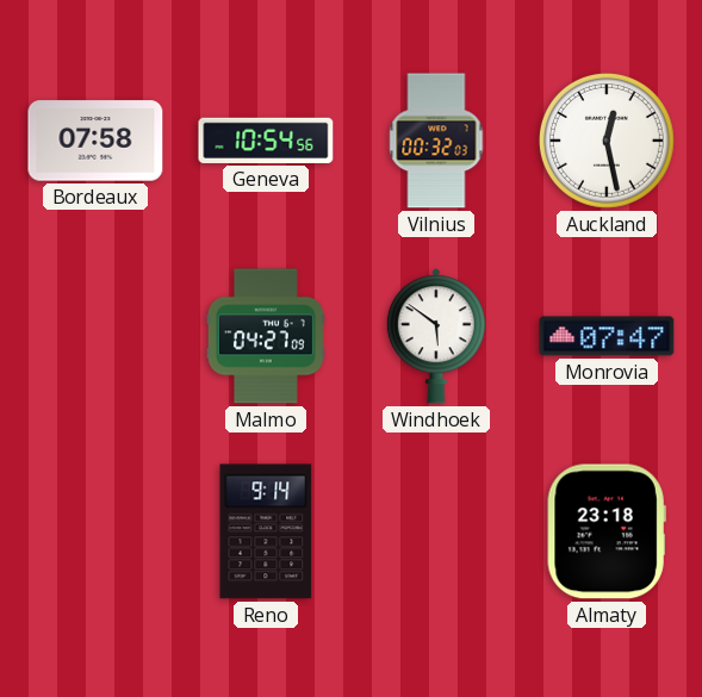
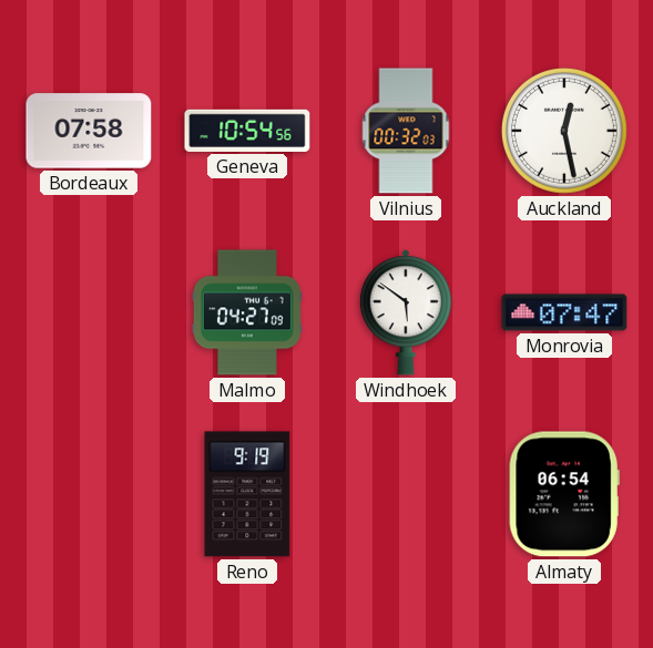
Reno: 9:14 -> 9:19 (247, 494)
Almaty: 23:18 -> 06:54 (564, 494)
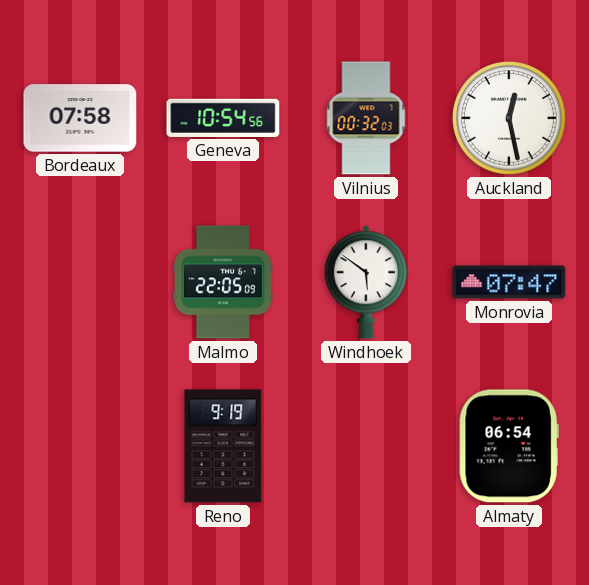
Malmo: 04:27 -> 22:05 (223, 282)
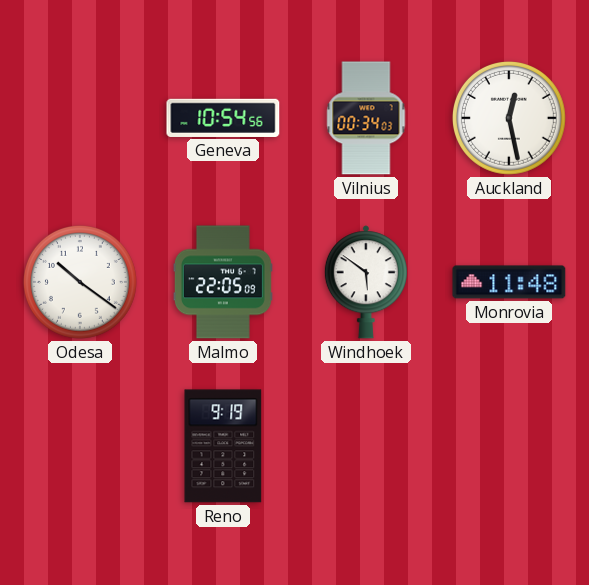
Bordeaux: 07:58 -> none (80, 118)
Vilnius: 00:32 -> 00:34 (366, 118)
Odesa: none -> 10:21 (80, 282)
Monrovia: 07:47 -> 11:48 (509, 282)
Almaty: 06:54 -> none (509, 446)
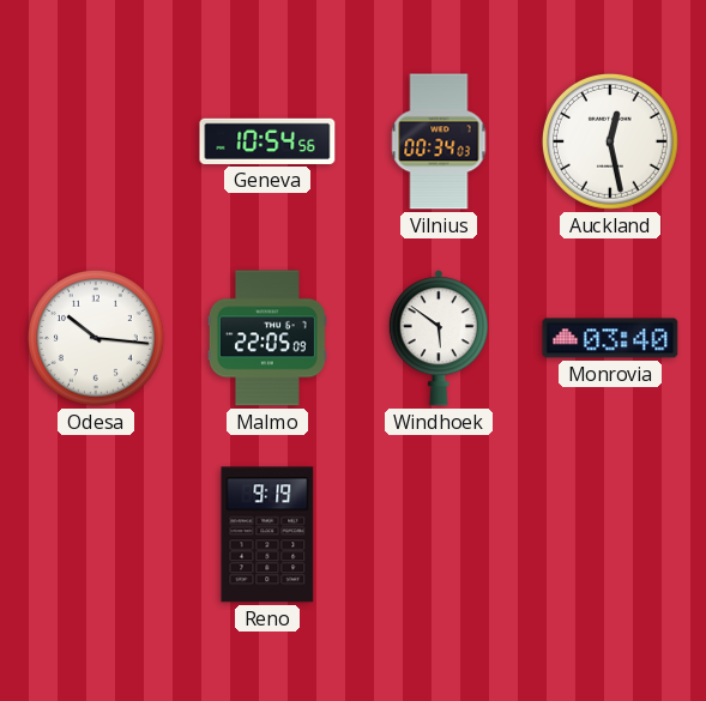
Odesa: 10:21 -> 10:16 (96, 338)
Monrovia: 11:48 -> 03:40 (610, 338)
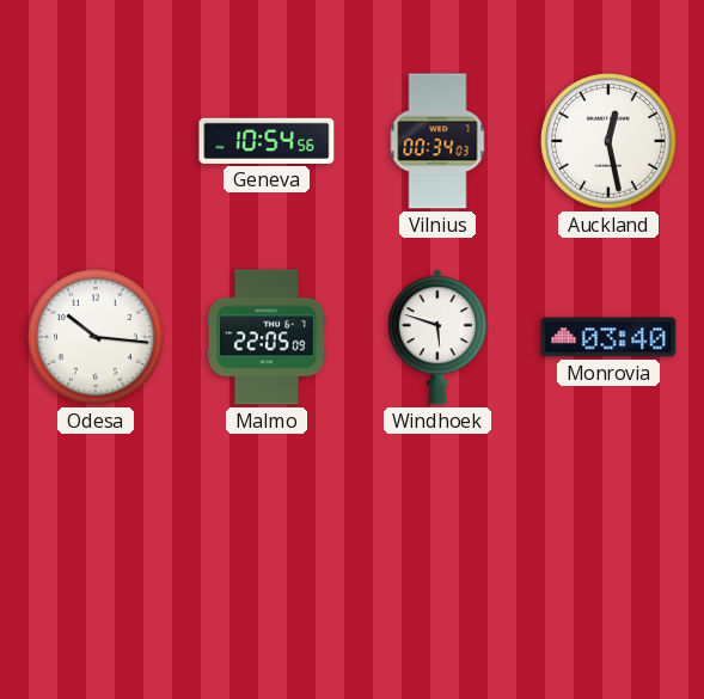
Windhoek: 5:51 -> 5:48 (437, 337)
Reno: 9:19 -> none (267, 534)
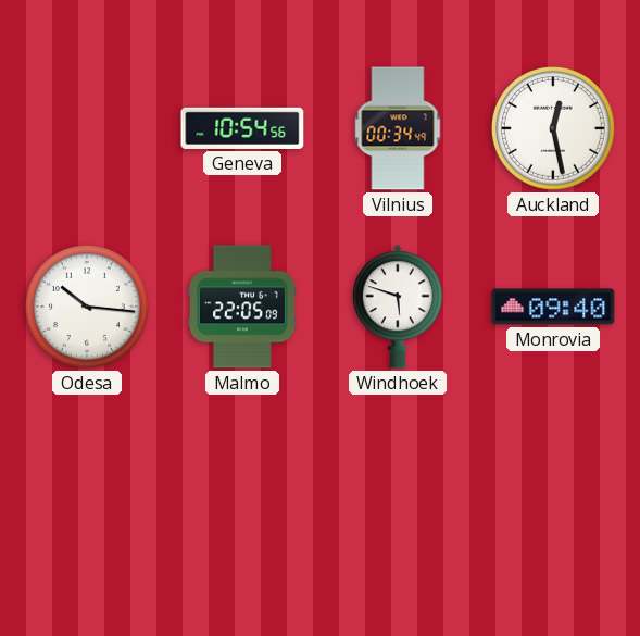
Vilnius: 00:34:03 -> 00:34:49 (398, 128)
Monrovia: 03:40 -> 09:40 (553, 307)
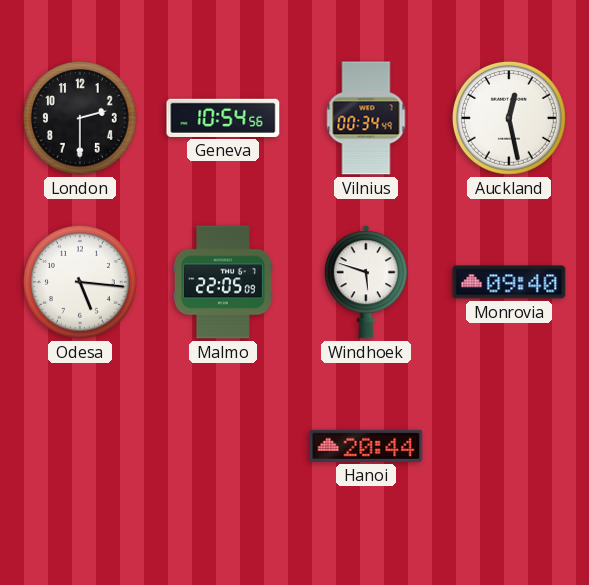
London: none -> 2:30 (80, 118)
Odesa: 10:16 -> 5:16 (80, 282)
Hanoi: none -> 20:44 (366, 446)
